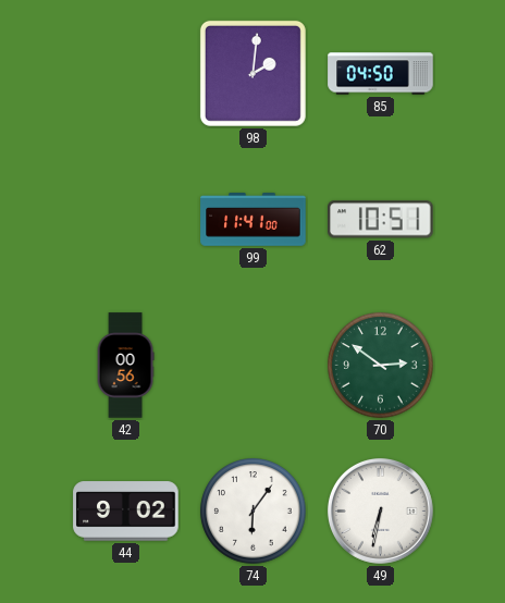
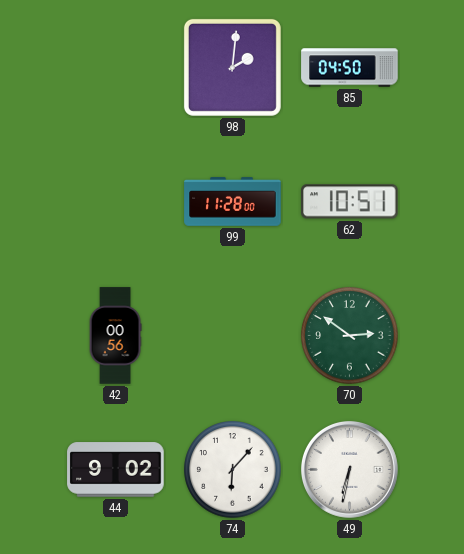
99: 11:41 -> 11:28 (233, 202)
74: 6:06 -> 6:07 (233, 470)
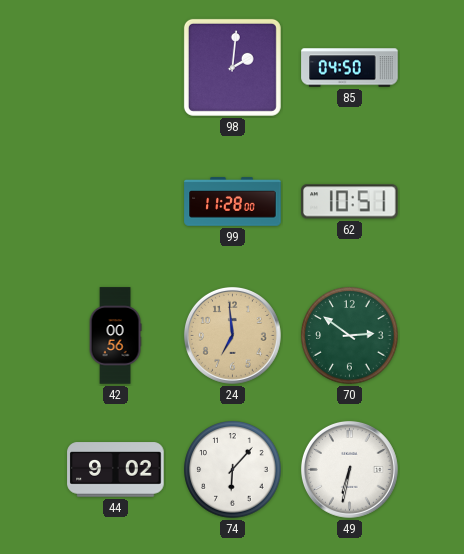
24: none -> 6:59 (232, 335)
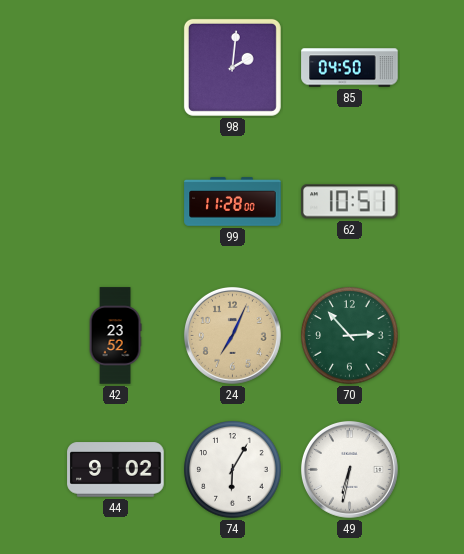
42: 00:56 -> 23:52 (115, 336)
24: 6:59 -> 7:04 (232, 335)
70: 2:51 -> 2:53 (350, 336)
74: 6:07 -> 6:05 (233, 470)
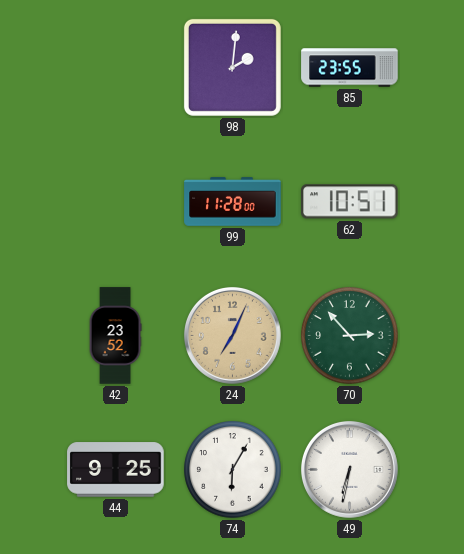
85: 04:50 -> 23:55 (350, 68)
44: 9:02 -> 9:25 (116, 470)
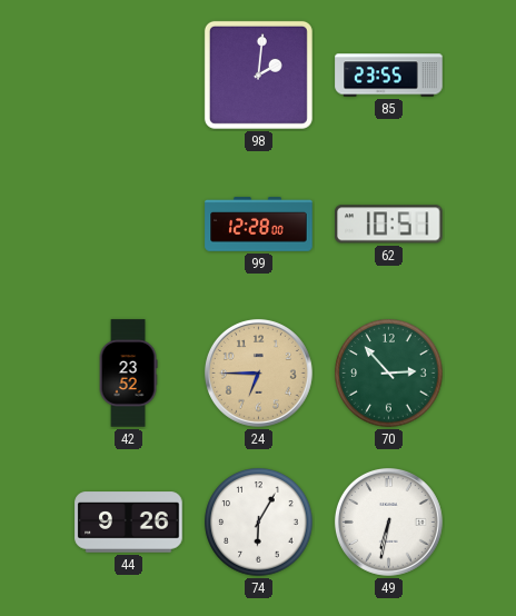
99: 11:28 -> 12:28 (259, 225)
24: 7:04 -> 6:45 (258, 372)
44: 9:25 -> 9:26 (129, 523)
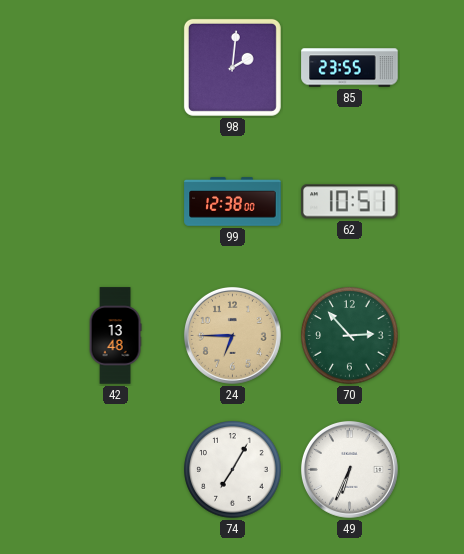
99: 12:28 -> 12:38 (233, 202)
42: 23:52 -> 13:48 (115, 336)
44: 9:26 -> none (129, 523)
74: 6:05 -> 7:05 (233, 470)
49: 6:32 -> 6:34 (349, 469)
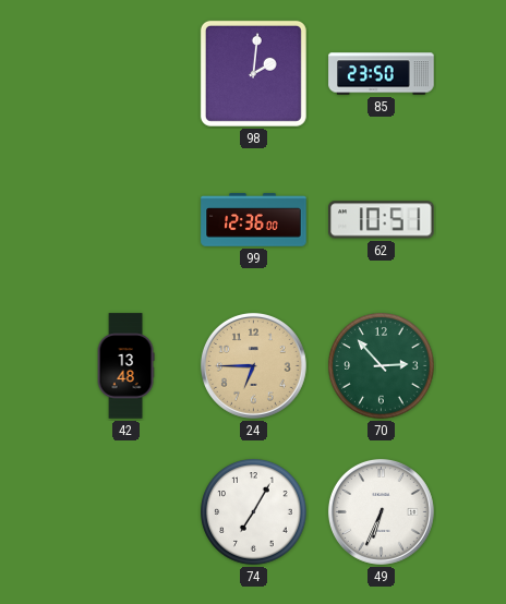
85: 23:55 -> 23:50 (382, 74)
99: 12:38 -> 12:36 (254, 220)
